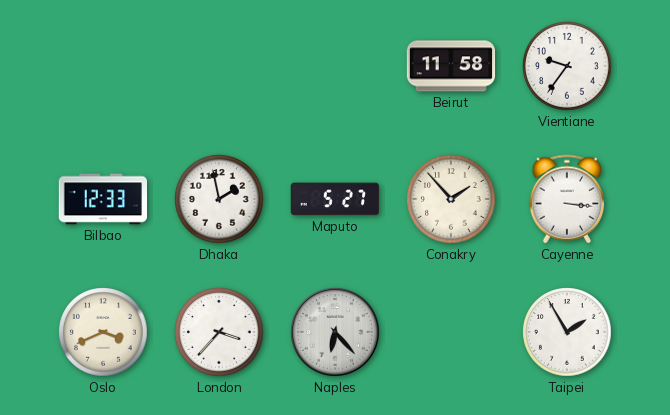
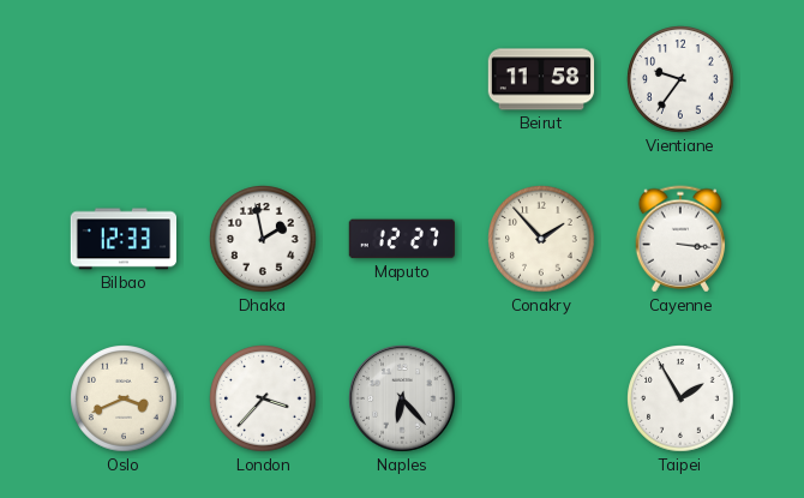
Maputo: 5:27 -> 12:27 (402, 239)
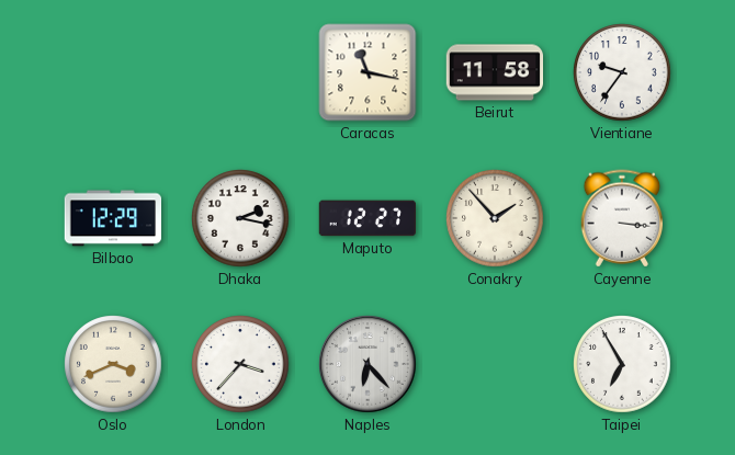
Caracas: none -> 11:17 (367, 72)
Bilbao: 12:33 -> 12:29 (113, 218)
Dhaka: 1:58 -> 2:17 (240, 218)
Taipei: 1:55 -> 6:55 (622, 364)
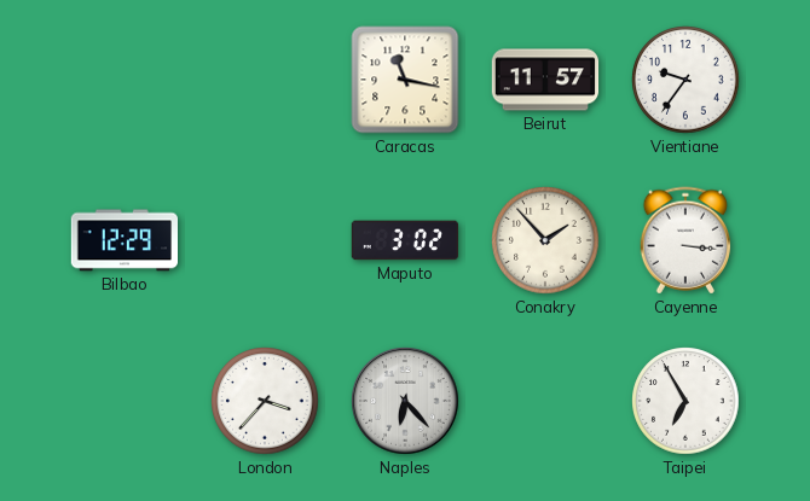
Beirut: 11:58 -> 11:57 (545, 80)
Dhaka: 2:17 -> none (240, 218)
Maputo: 12:27 -> 3:02 (405, 240)
Oslo: 3:41 -> none (113, 364)
